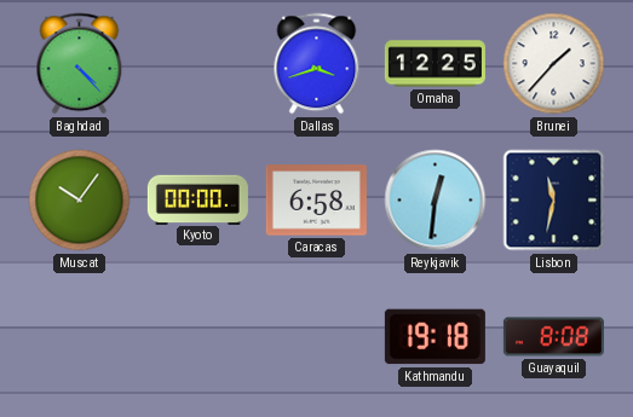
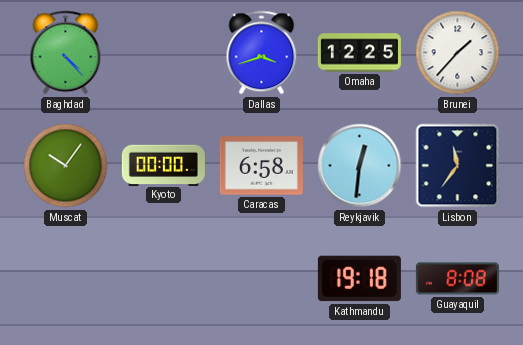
Lisbon: 11:32 -> 11:36 (458, 166)
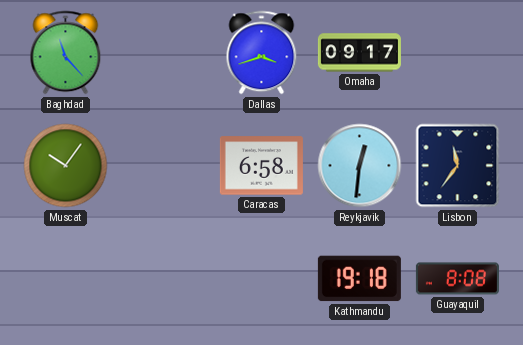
Baghdad: 4:23 -> 11:23 (66, 53)
Omaha: 12:25 -> 09:17 (359, 53)
Brunei: 1:37 -> none (458, 53)
Kyoto: 00:00 -> none (163, 165)
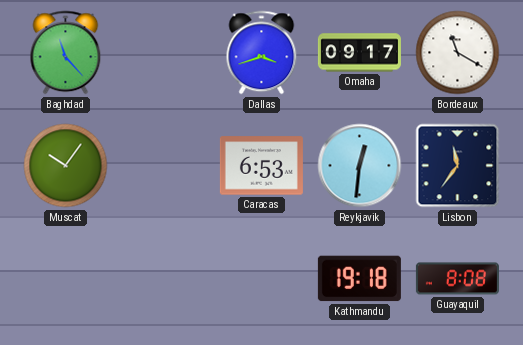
Bordeaux: none -> 11:20 (458, 53)
Caracas: 6:58 -> 6:53 (261, 166)
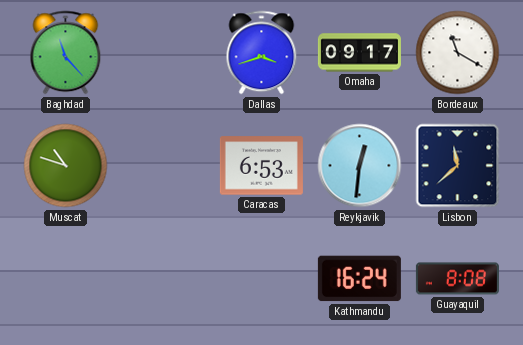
Muscat: 10:06 -> 10:48 (66, 166)
Lisbon: 11:36 -> 11:38 (458, 166)
Kathmandu: 19:18 -> 16:24 (359, 279)
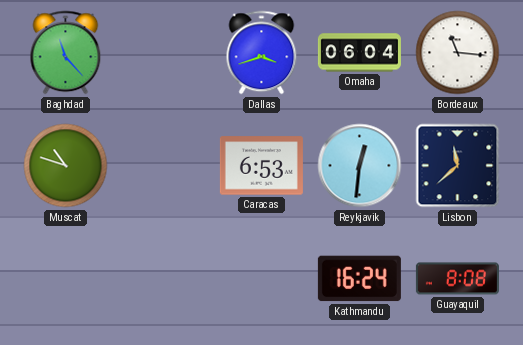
Omaha: 09:17 -> 06:04 (359, 53)
Bordeaux: 11:20 -> 11:16 (458, 53)
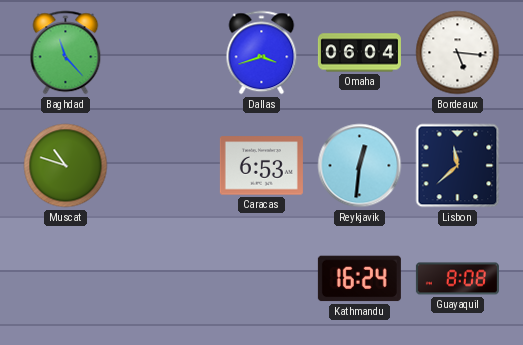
Bordeaux: 11:16 -> 5:16 (458, 53)
